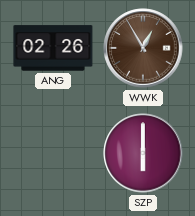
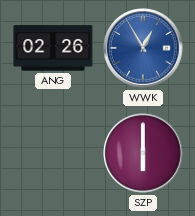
WWK dial: brown -> blue (143, 48)
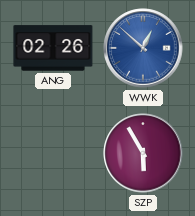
WWK: 12:55 -> 12:52 (143, 48)
SZP: 6:00 -> 5:55 (143, 153)
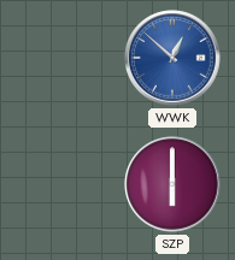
ANG: 02:26 -> none (53, 48)
SZP: 5:55 -> 6:00 (172, 184)
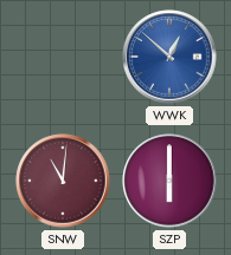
SNW: none -> 11:01 (63, 181)
